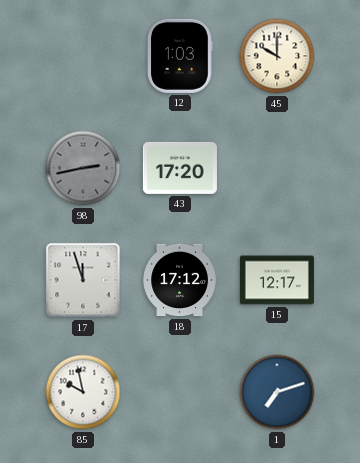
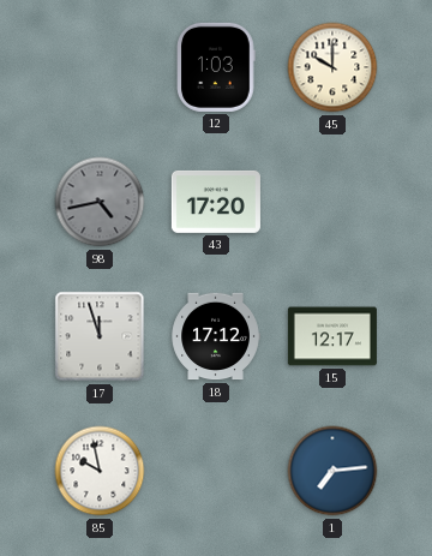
98: 2:43 -> 4:43 (100, 202)
1: 7:12 -> 7:14 (332, 471)
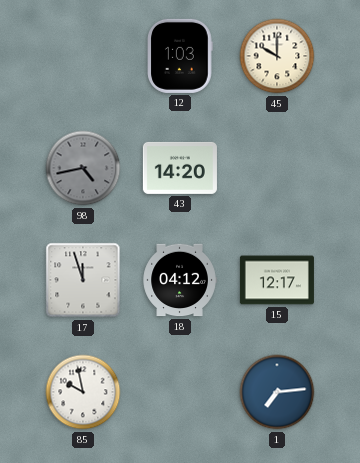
43: 17:20 -> 14:20 (180, 168)
18: 17:12 -> 04:12 (180, 280)
